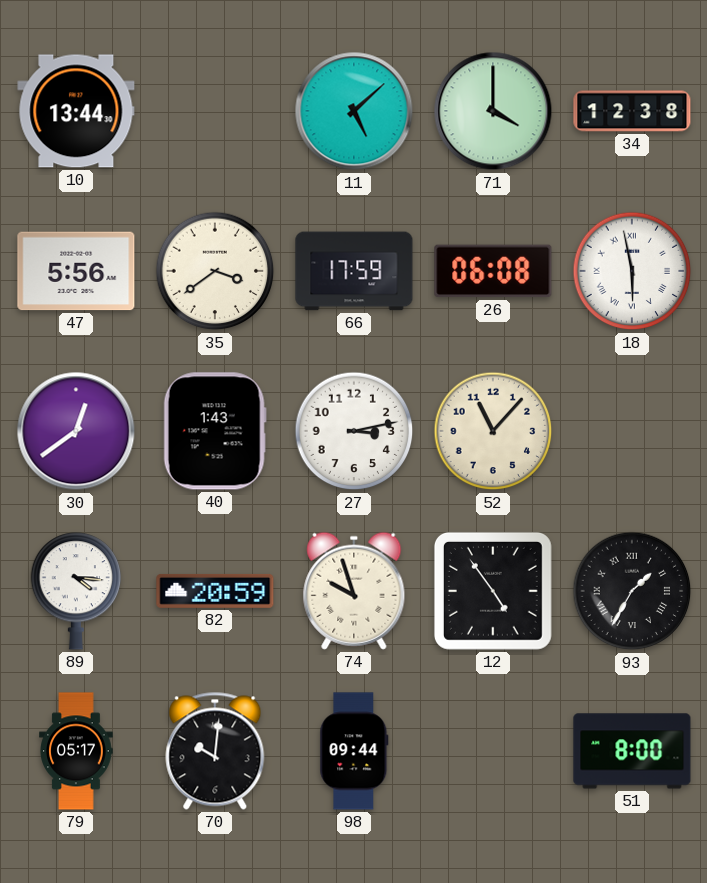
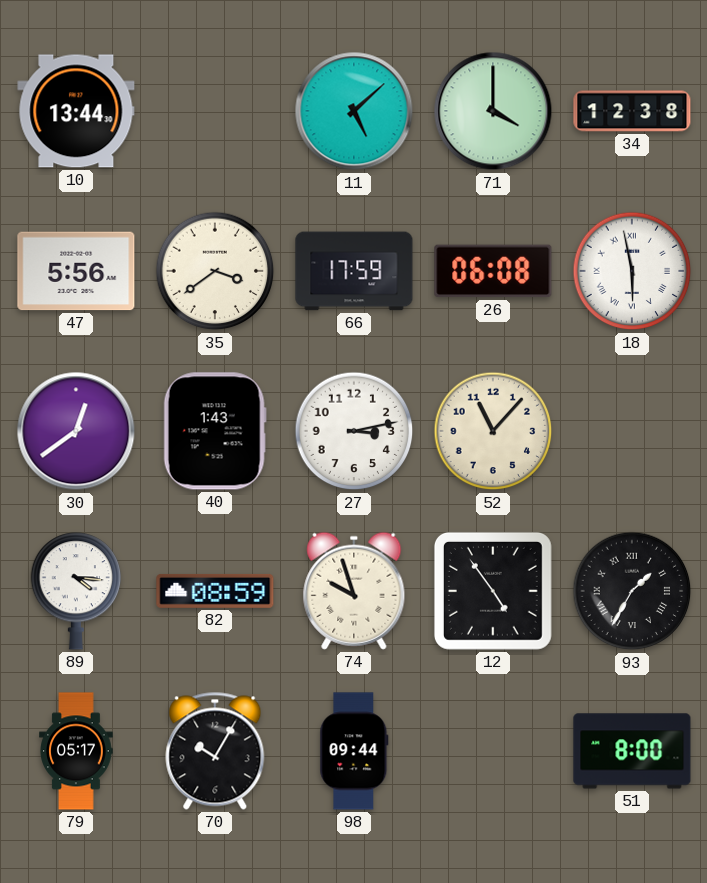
82: 20:59 -> 08:59 (215, 591)
70: 10:01 -> 10:05 (215, 751)
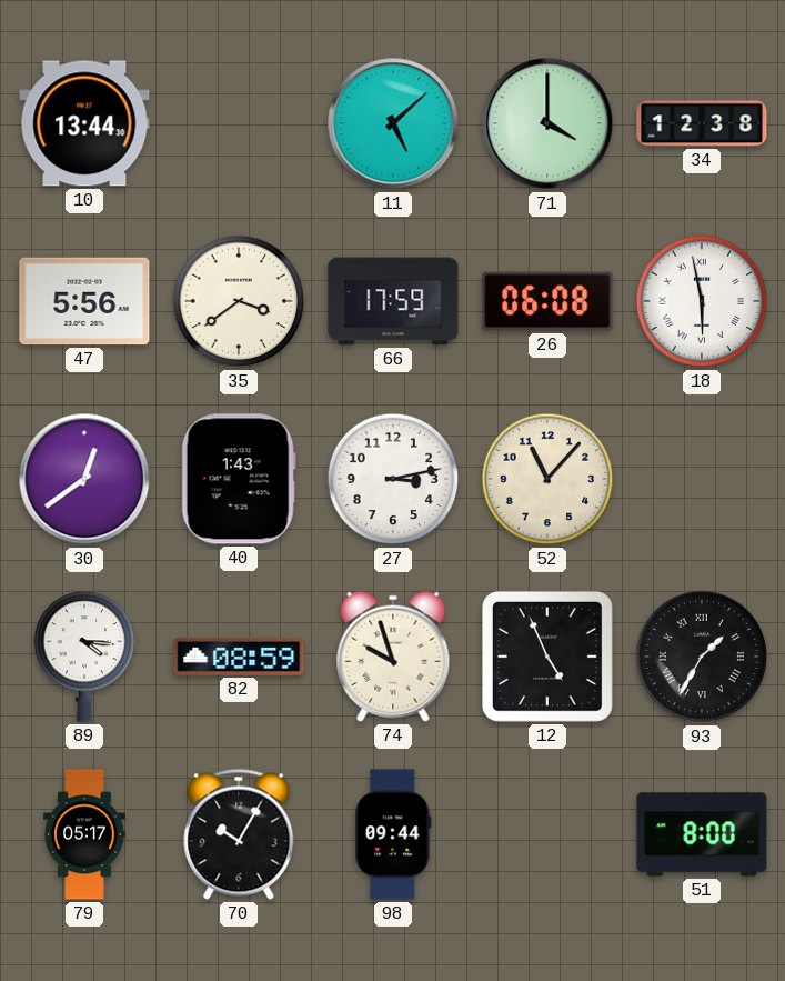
12: 4:54 -> 4:56 (547, 657)
